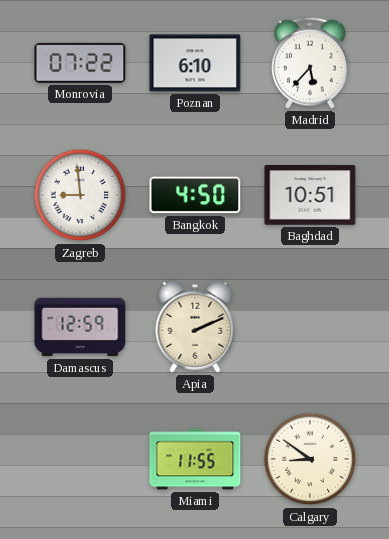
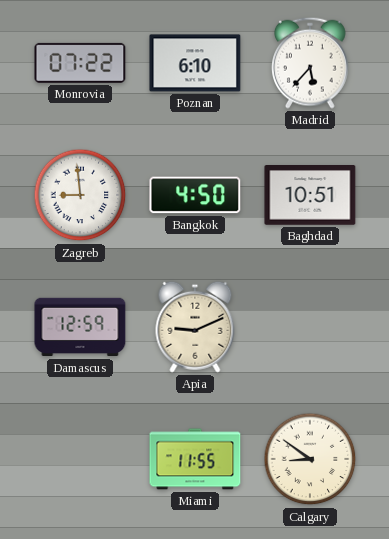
Apia: 2:11 -> 9:11 (195, 327)
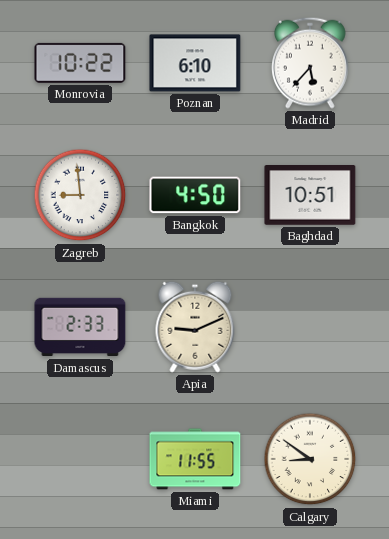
Monrovia: 07:22 -> 10:22 (80, 63)
Damascus: 12:59 -> 2:33 (80, 327)
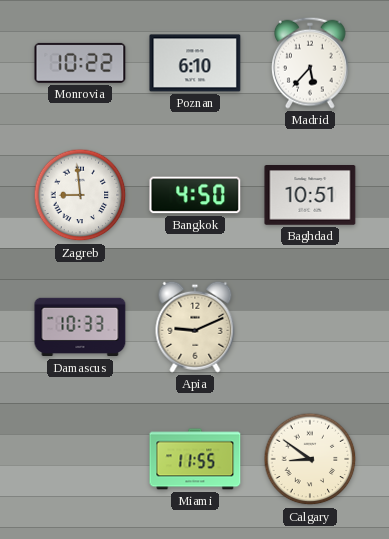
Damascus: 2:33 -> 10:33 (80, 327)
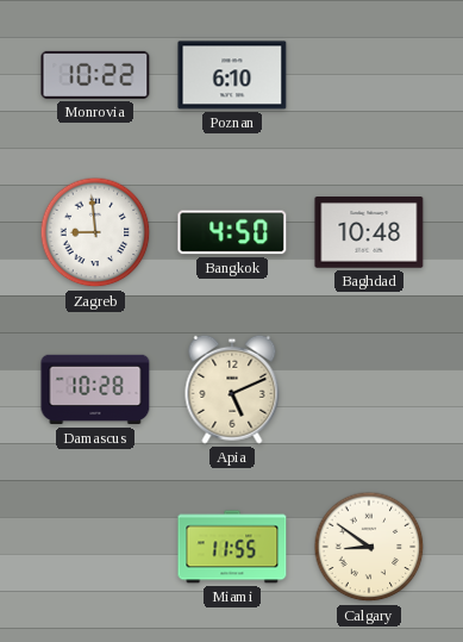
Madrid: 5:37 -> none (311, 63)
Baghdad: 10:51 -> 10:48 (369, 232)
Damascus: 10:33 -> 10:28 (95, 389)
Apia: 9:11 -> 5:11 (232, 389)
